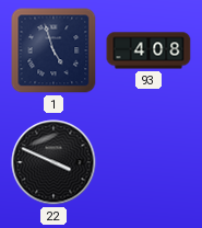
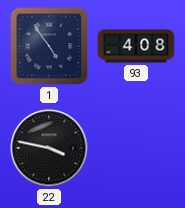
1: 4:57 -> 4:54 (49, 46)
22: 3:49 -> 3:47 (49, 148)
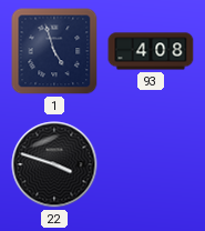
1: 4:54 -> 4:57 (54, 51)
22: 3:47 -> 3:48 (54, 164)
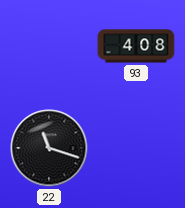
1: 4:57 -> none (54, 51)
22: 3:48 -> 11:18 (49, 148)
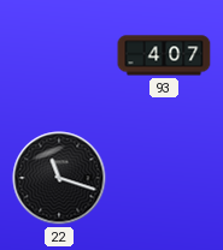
93: 4:08 -> 4:07 (164, 55)
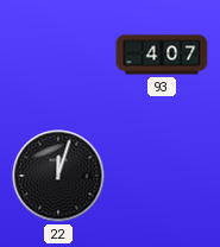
22: 11:18 -> 12:03 (58, 176)
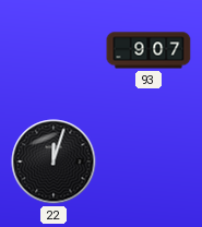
93: 4:07 -> 9:07 (148, 50)
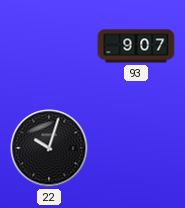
22: 12:03 -> 10:03 (49, 148)
